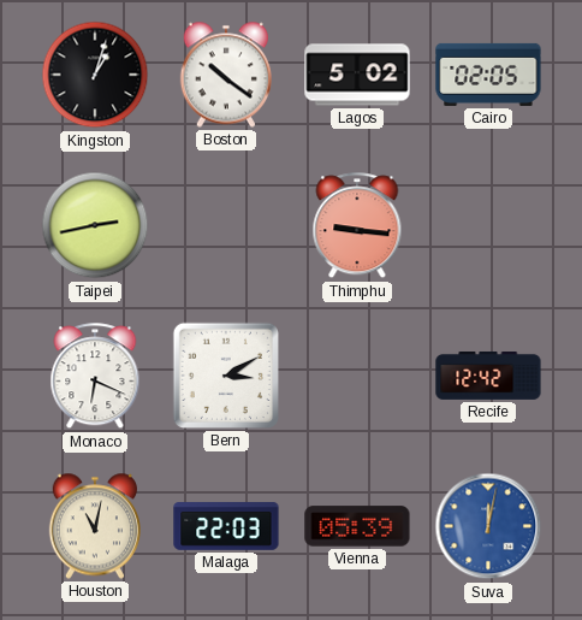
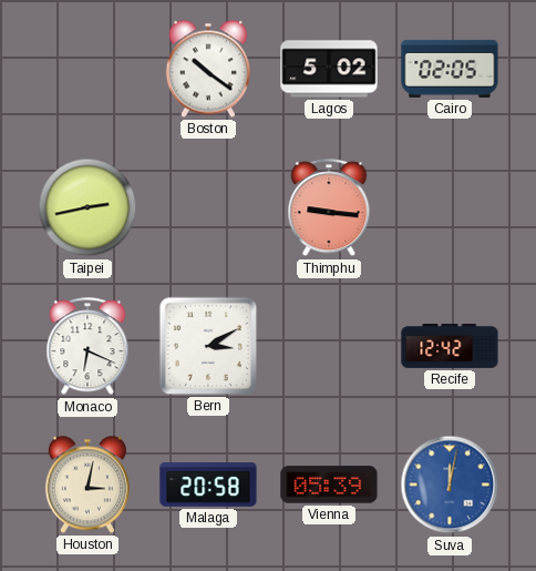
Kingston: 1:03 -> none (95, 75)
Houston: 11:02 -> 3:02 (86, 485)
Malaga: 22:03 -> 20:58 (208, 485)
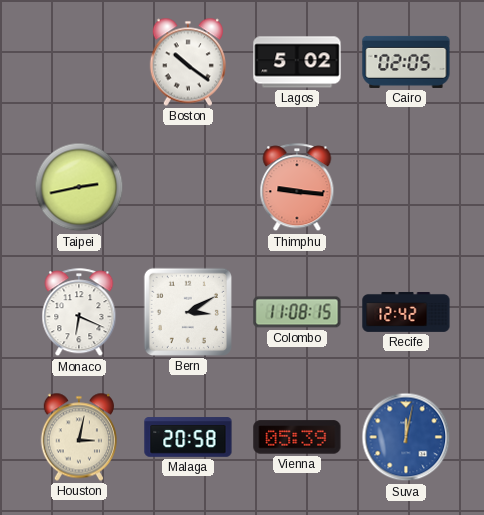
Colombo: none -> 11:08 (297, 312)
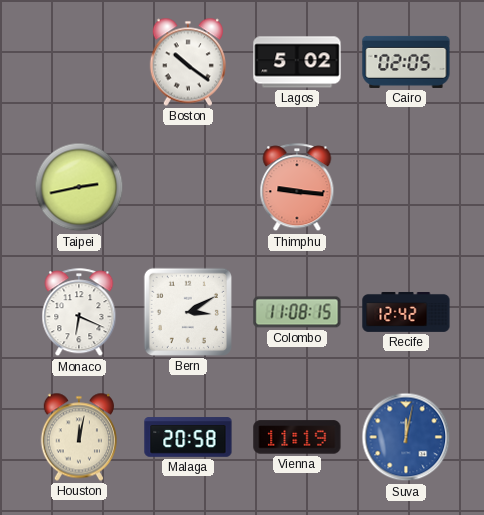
Houston: 3:02 -> 12:02 (78, 437)
Vienna: 05:39 -> 11:19 (297, 437)
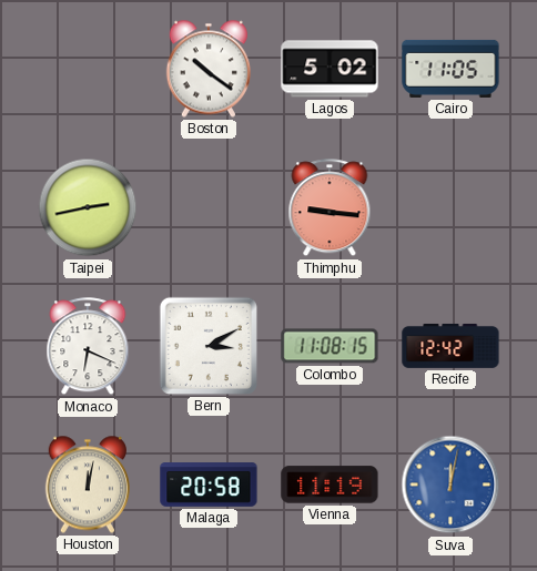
Cairo: 02:05 -> 11:05 (450, 69)
